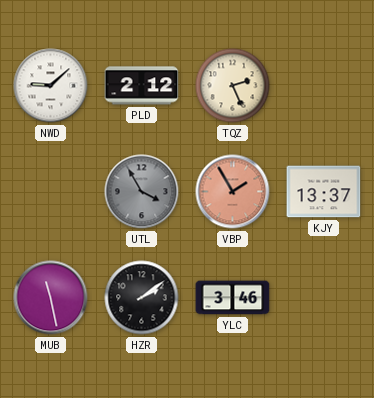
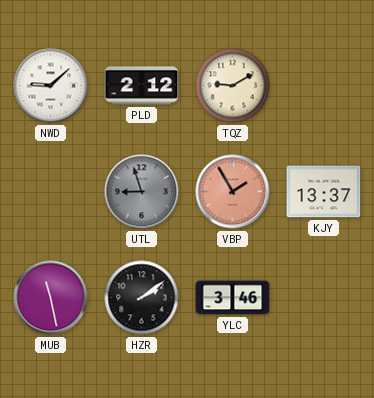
TQZ: 2:26 -> 9:10 (233, 86)
UTL: 3:55 -> 8:57 (142, 192)
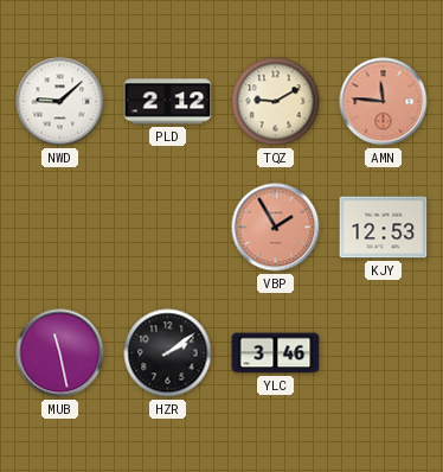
AMN: none -> 11:46 (384, 102)
UTL: 8:57 -> none (142, 192)
KJY: 13:37 -> 12:53 (384, 228)
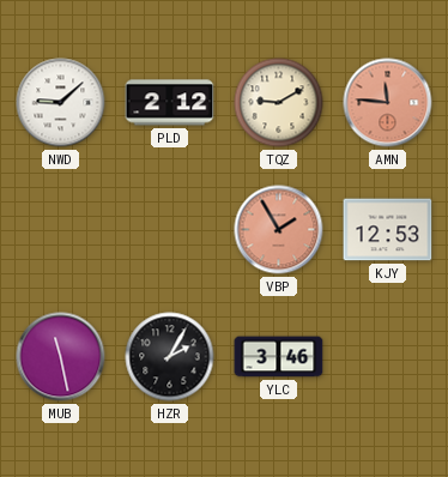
HZR: 2:09 -> 2:05 (170, 357)
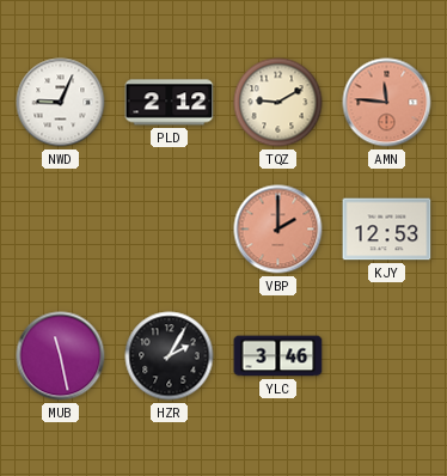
NWD: 9:08 -> 9:04 (61, 103)
VBP: 1:55 -> 2:00 (278, 230)
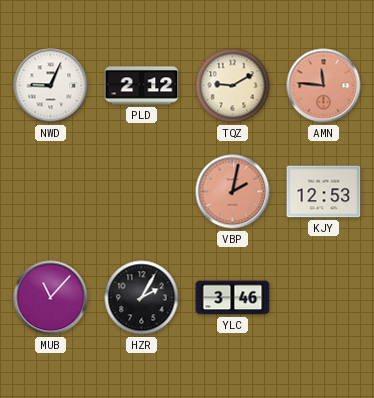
VBP: 2:00 -> 2:02 (233, 192)
MUB: 11:28 -> 11:07 (51, 298)
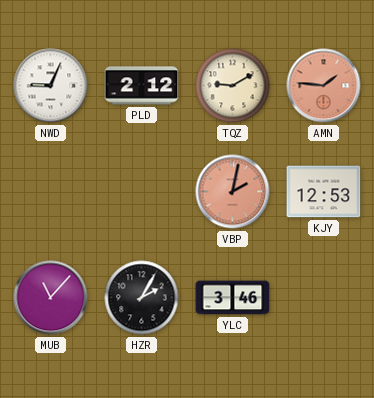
AMN: 11:46 -> 1:46 (324, 86)
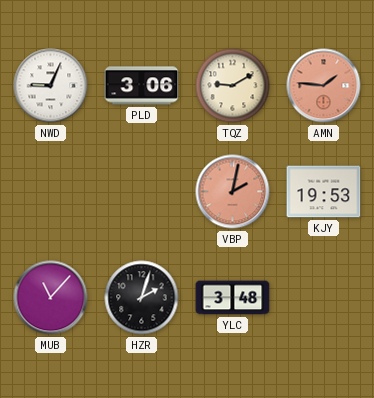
PLD: 2:12 -> 3:06 (142, 86)
KJY: 12:53 -> 19:53 (324, 192)
HZR: 2:05 -> 2:03 (142, 298)
YLC: 3:46 -> 3:48 (233, 298)
